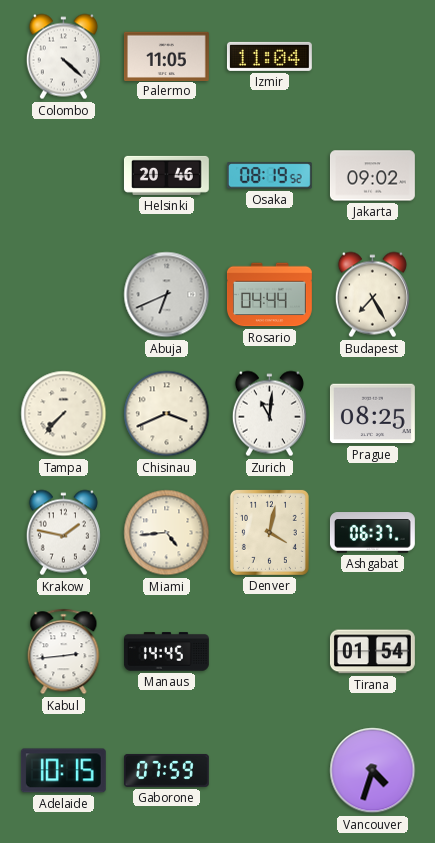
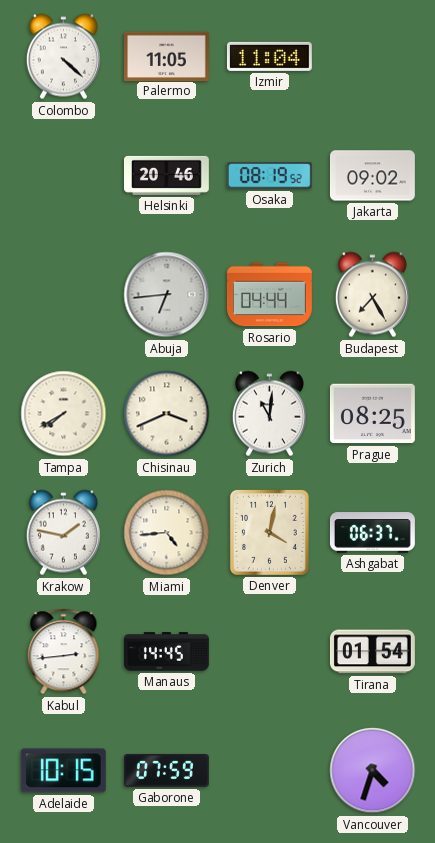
Abuja: 6:41 -> 6:44 (167, 295)
Tampa: 7:37 -> 7:40 (64, 414)
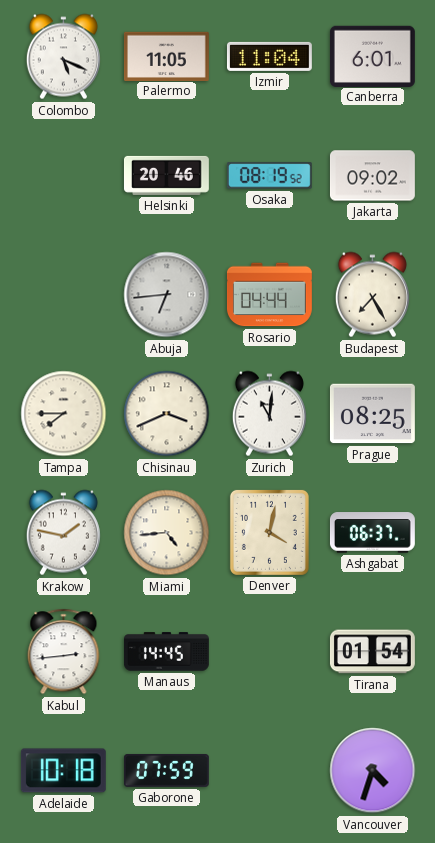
Colombo: 4:22 -> 5:19 (63, 57)
Canberra: none -> 6:01 (372, 56)
Tampa: 7:40 -> 7:45 (64, 414)
Adelaide: 10:15 -> 10:18 (63, 771)
